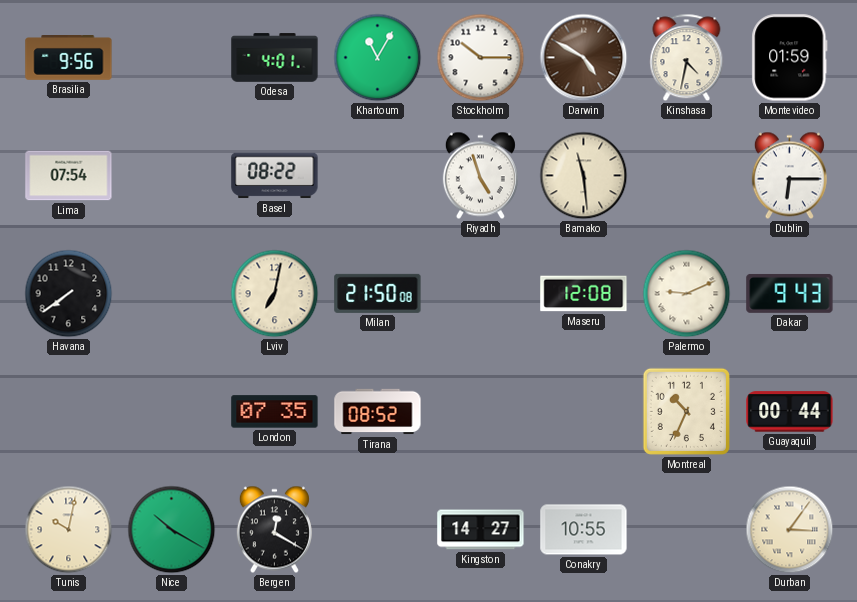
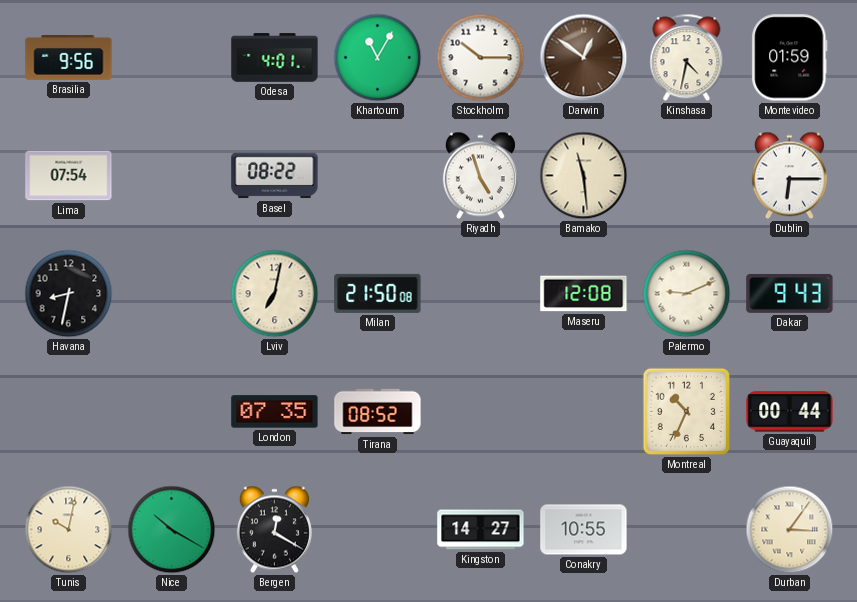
Darwin: 4:50 -> 12:51 (584, 58)
Havana: 7:39 -> 8:32 (69, 294)
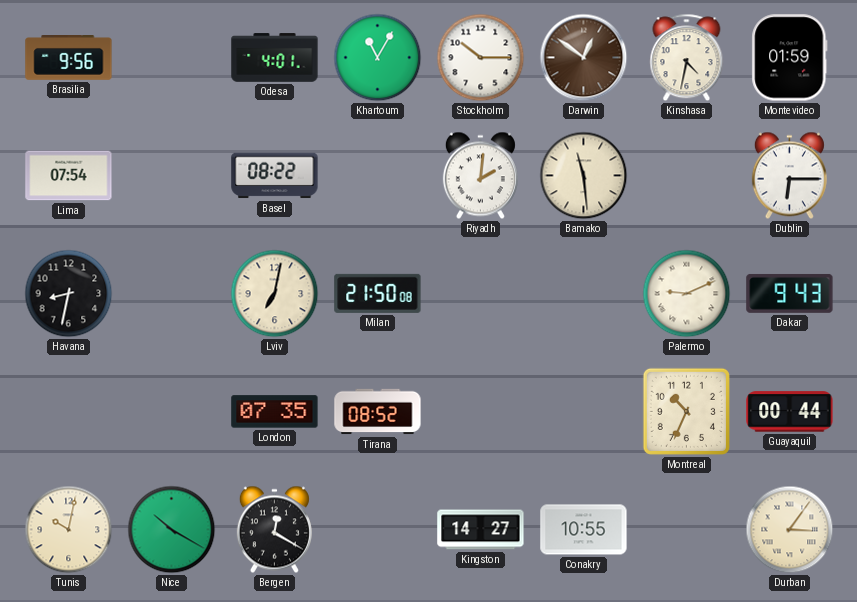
Riyadh: 4:57 -> 2:01 (480, 176)
Maseru: 12:08 -> none (584, 294)
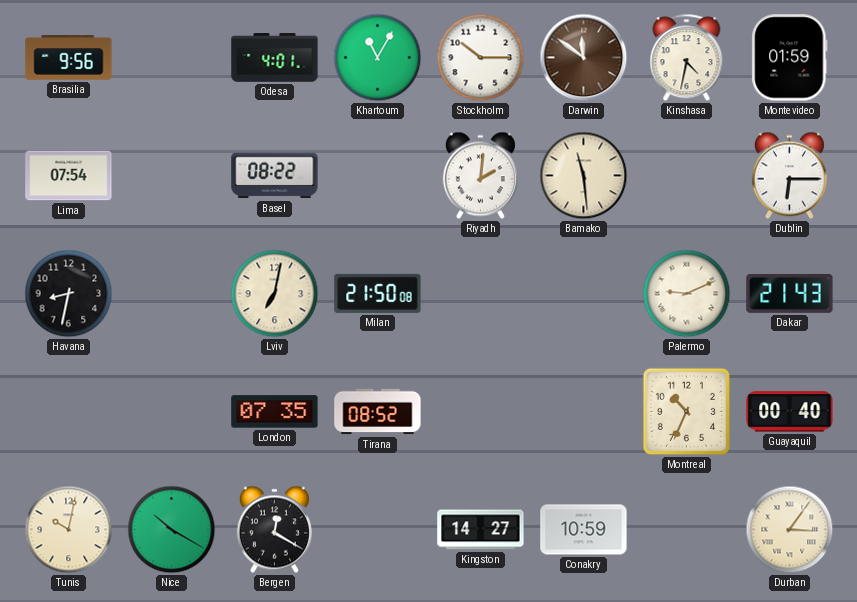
Darwin: 12:51 -> 11:51 (584, 58)
Dakar: 9:43 -> 21:43 (790, 293)
Guayaquil: 00:44 -> 00:40 (790, 412)
Conakry: 10:55 -> 10:59 (584, 530)
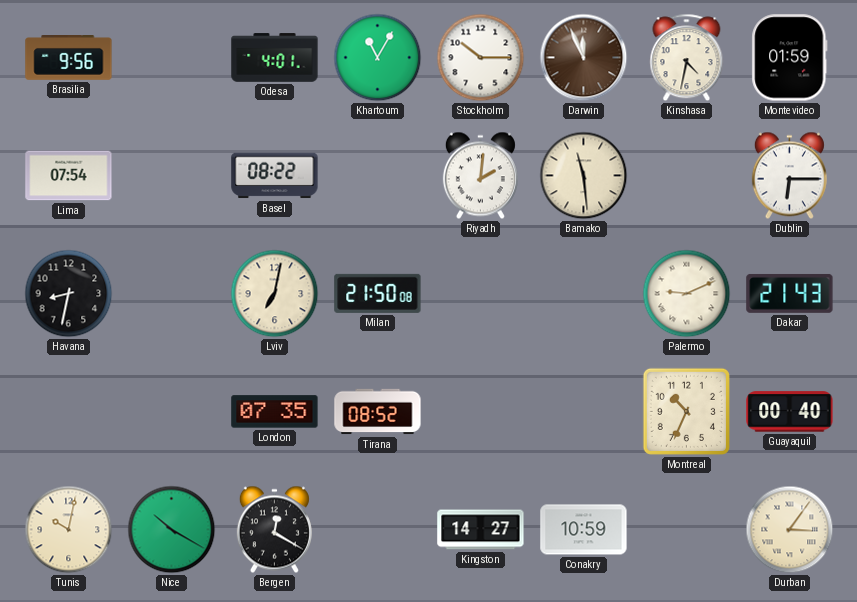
Darwin: 11:51 -> 11:56 (584, 58)
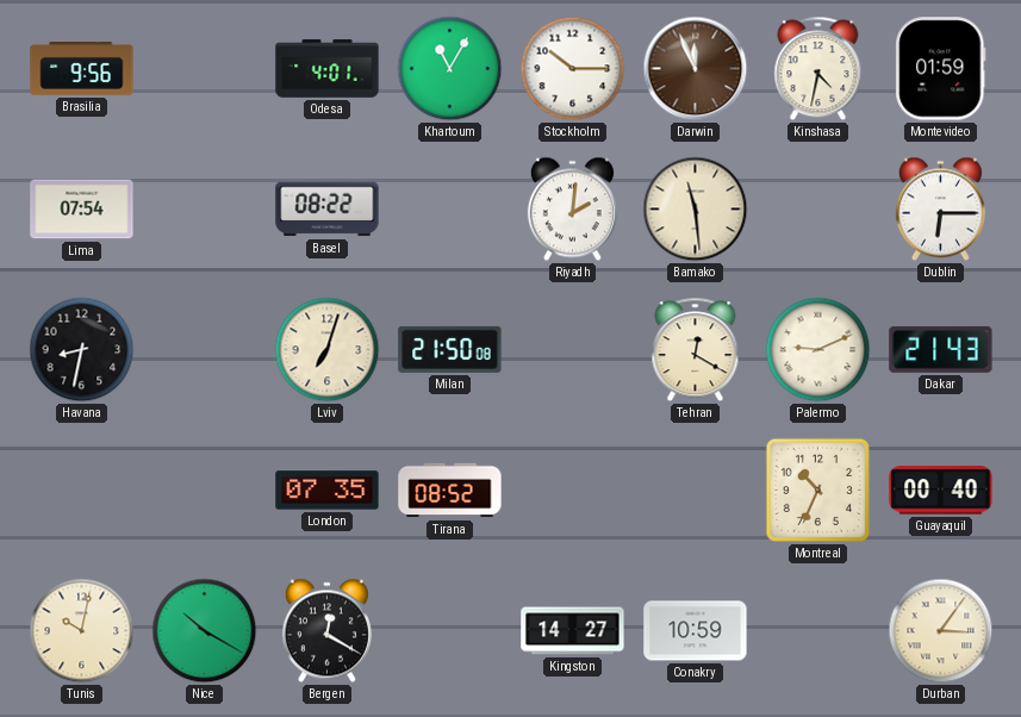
Lviv: 7:02 -> 7:03 (328, 350)
Tehran: none -> 12:20 (696, 350)
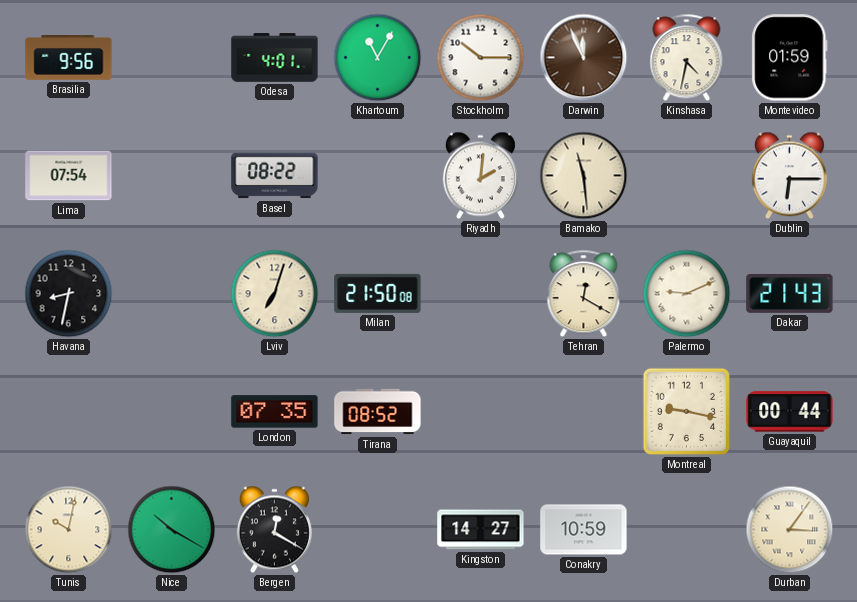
Montreal: 10:34 -> 9:17 (686, 411)
Guayaquil: 00:40 -> 00:44 (790, 412)
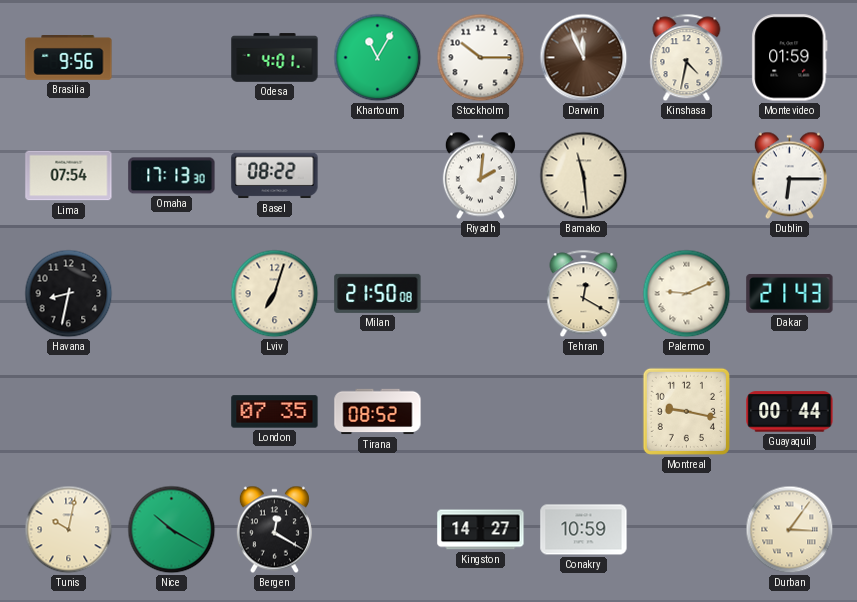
Omaha: none -> 17:13 (172, 176)
